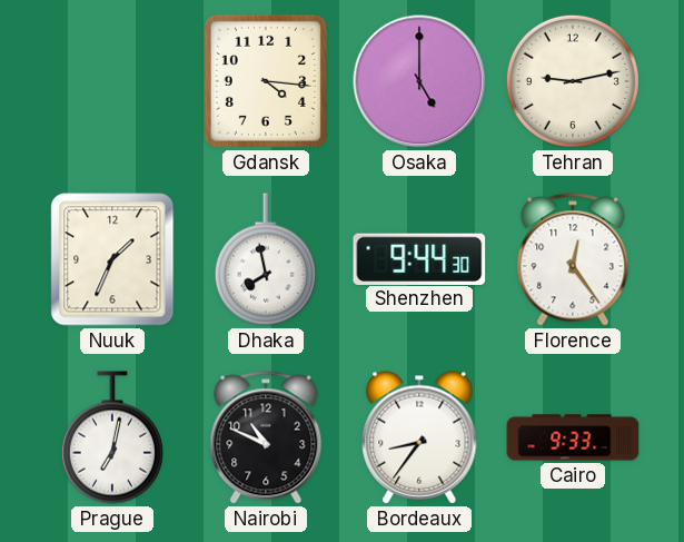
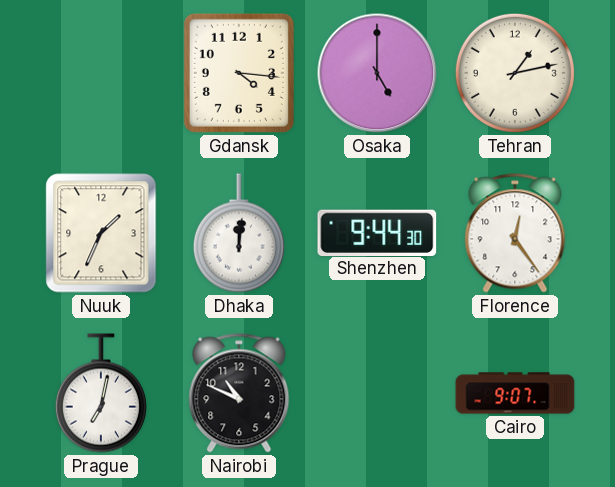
Tehran: 9:13 -> 1:13 (515, 73)
Dhaka: 7:58 -> 12:01 (239, 233)
Bordeaux: 8:36 -> none (419, 437)
Cairo: 9:33 -> 9:07 (515, 393)
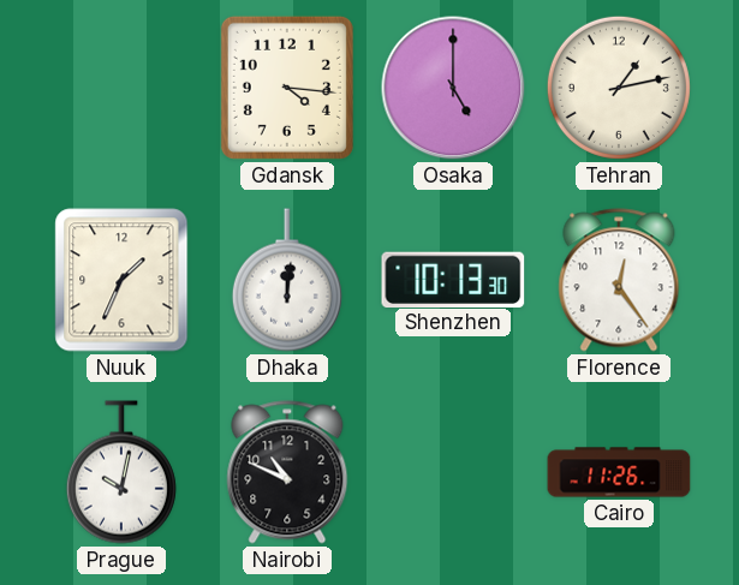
Shenzhen: 9:44 -> 10:13 (453, 279)
Prague: 7:02 -> 10:02 (121, 472)
Cairo: 9:07 -> 11:26 (619, 472)
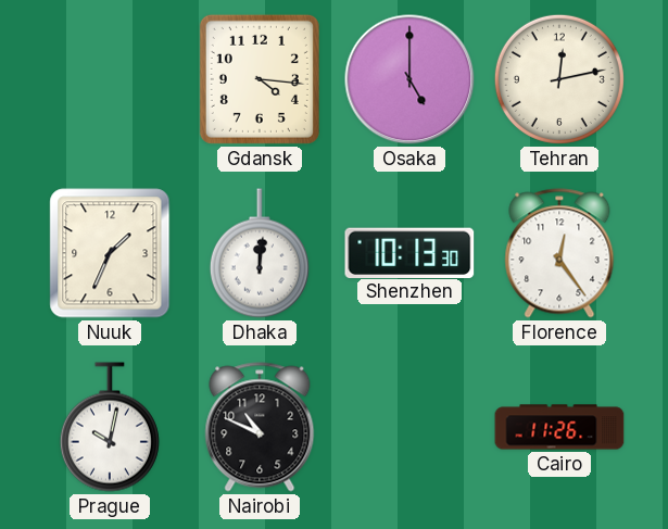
Tehran: 1:13 -> 12:13 (559, 79)
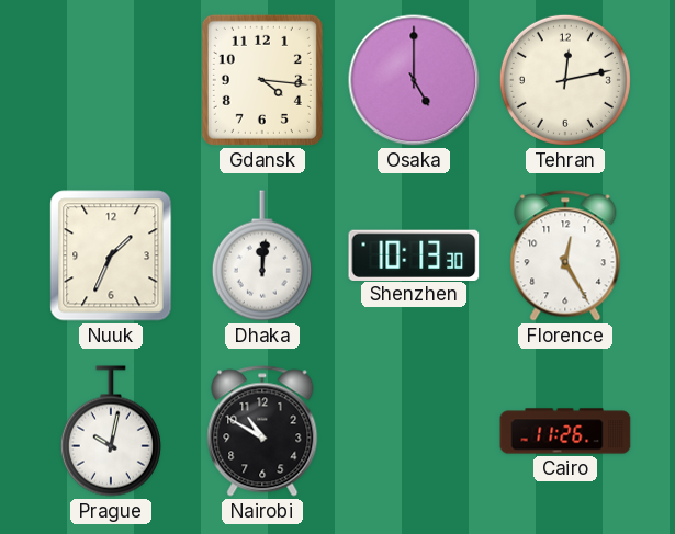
Florence: 12:24 -> 12:25 (565, 255)
Nairobi: 10:49 -> 10:50 (262, 431)
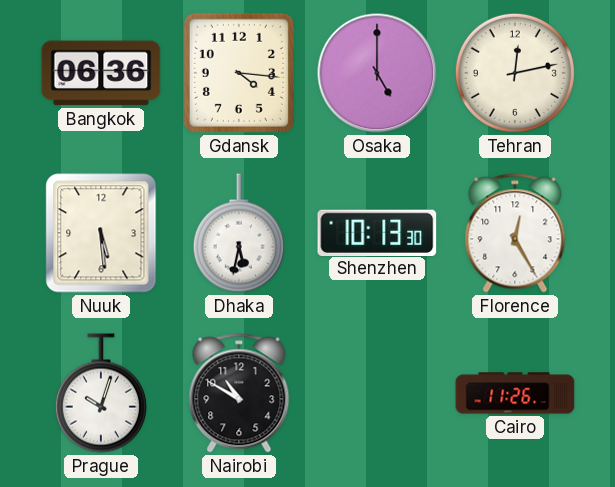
Bangkok: none -> 06:36 (101, 73)
Nuuk: 1:34 -> 5:29 (101, 233)
Dhaka: 12:01 -> 5:32 (239, 233)
Prague: 10:02 -> 10:03 (101, 393)
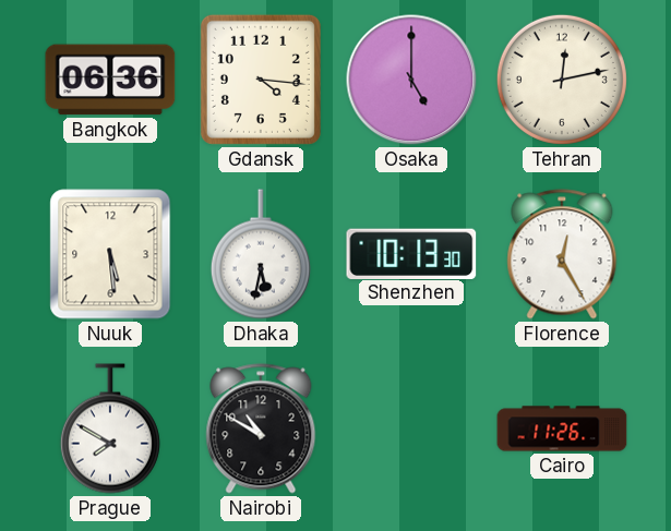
Prague: 10:03 -> 7:50 (110, 429)
